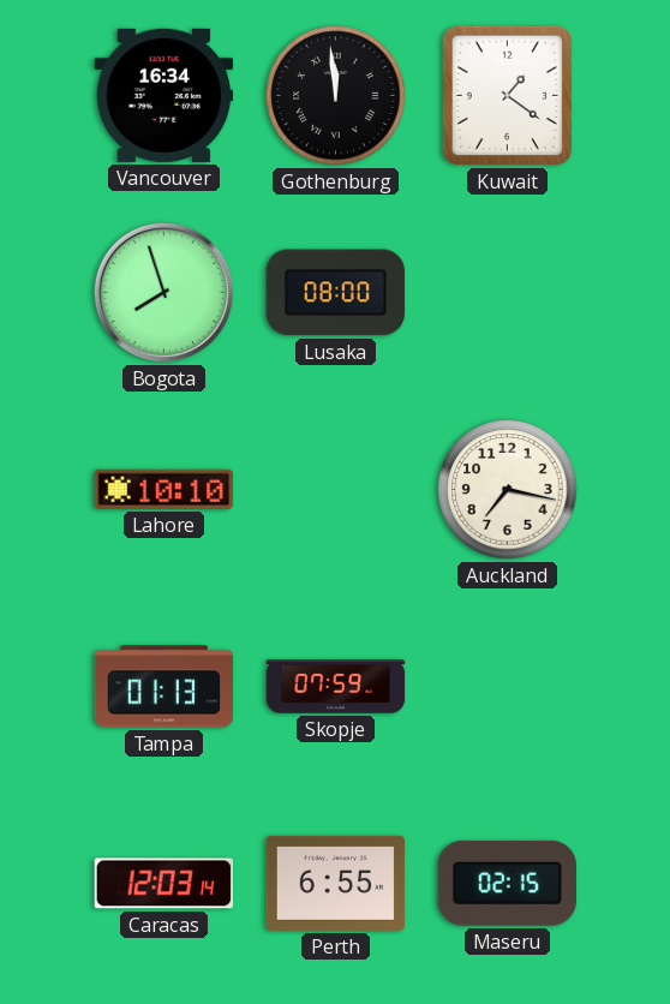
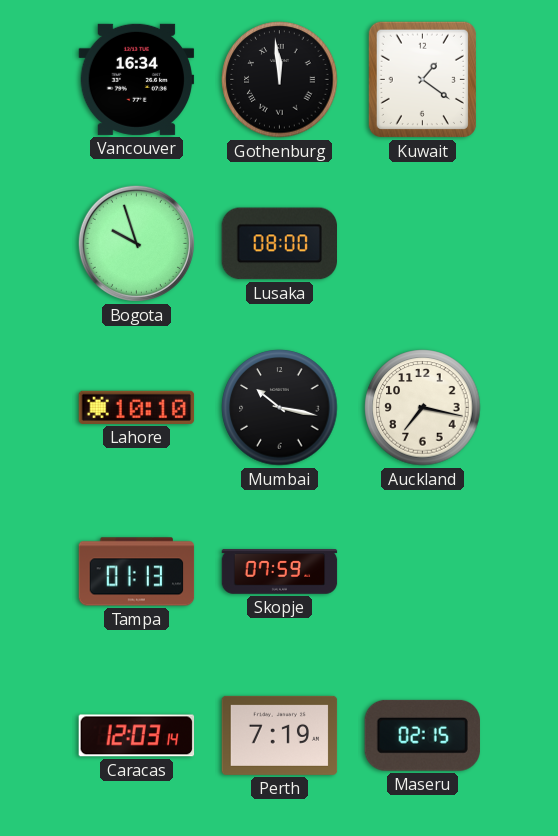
Bogota: 7:57 -> 9:57 (136, 243)
Mumbai: none -> 10:17 (280, 408)
Perth: 6:55 -> 7:19 (280, 735)
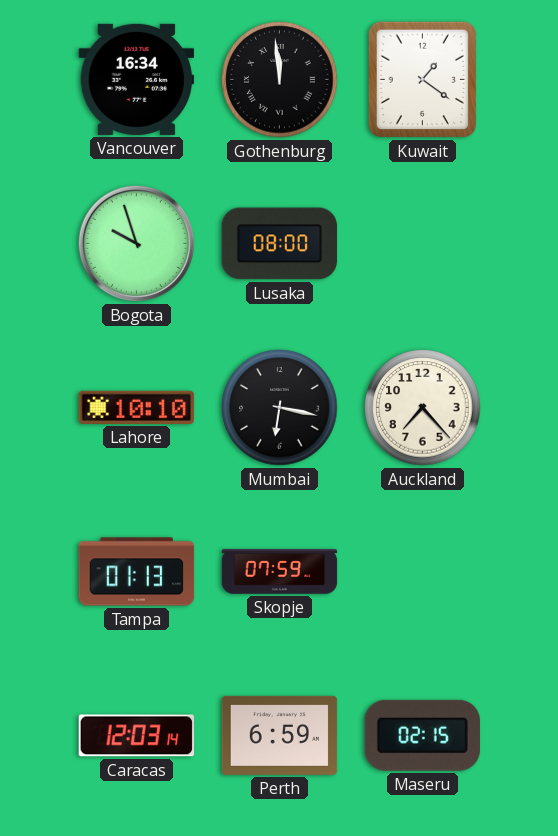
Mumbai: 10:17 -> 6:17 (280, 408)
Auckland: 7:17 -> 7:23 (423, 408)
Perth: 7:19 -> 6:59 (280, 735)
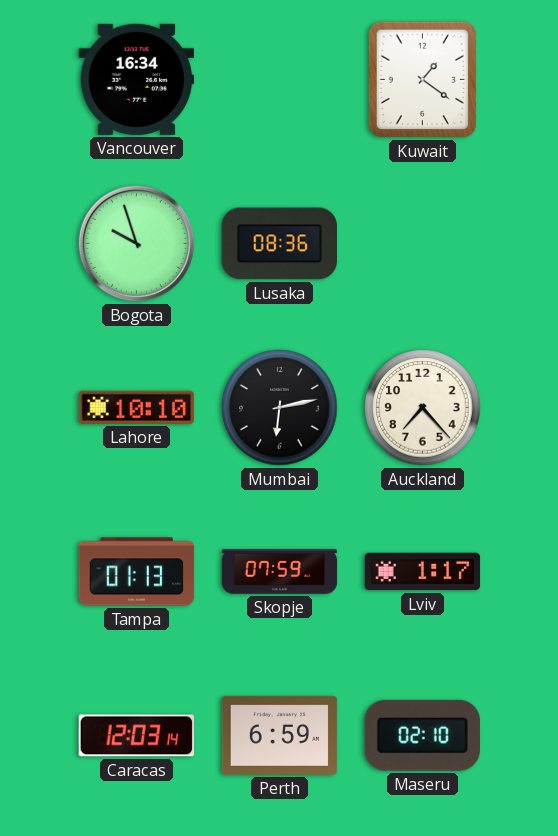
Gothenburg: 11:59 -> none (280, 80)
Lusaka: 08:00 -> 08:36 (279, 244)
Mumbai: 6:17 -> 6:13 (280, 408)
Lviv: none -> 1:17 (423, 572)
Maseru: 02:15 -> 02:10 (422, 735)
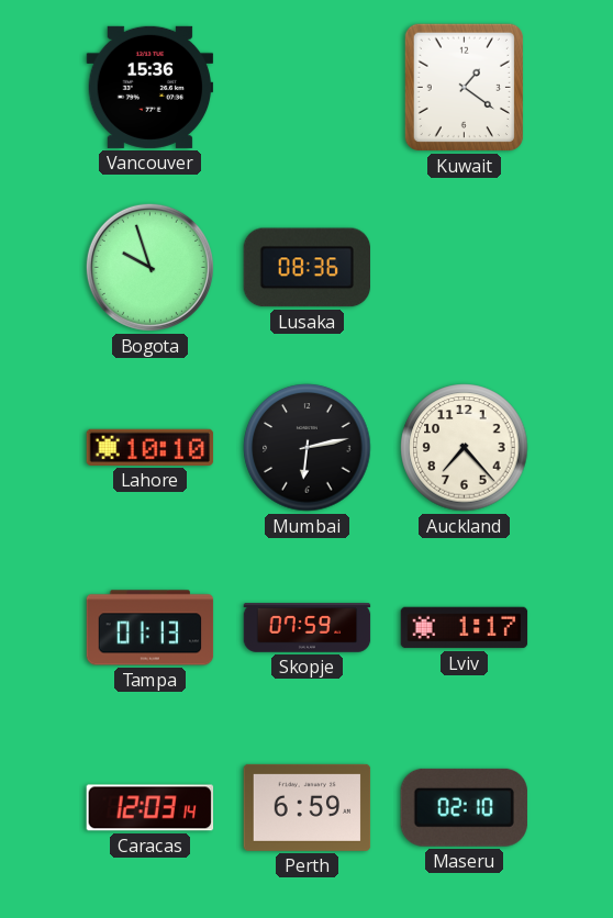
Vancouver: 16:34 -> 15:36 (151, 87)
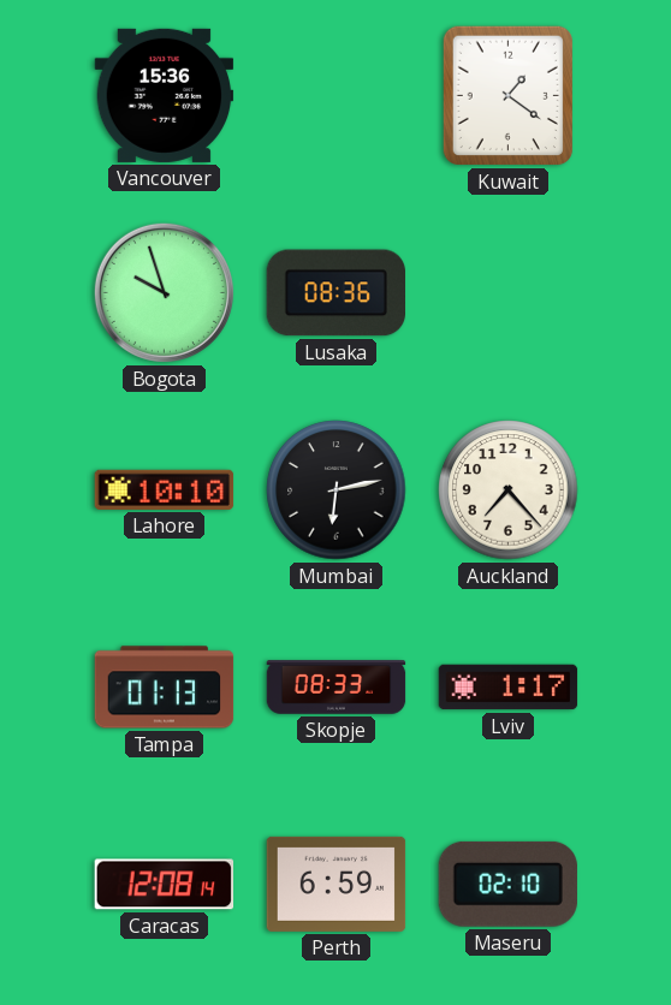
Skopje: 07:59 -> 08:33 (337, 688)
Caracas: 12:03 -> 12:08 (165, 885)
